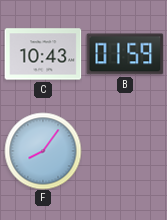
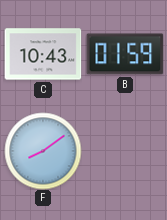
F: 8:06 -> 8:09 (43, 151)
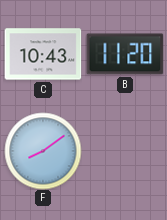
B: 01:59 -> 11:20 (125, 54)
